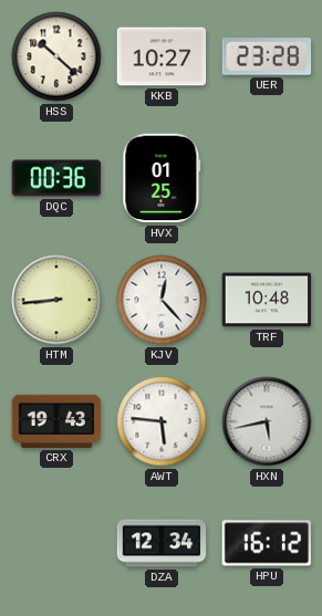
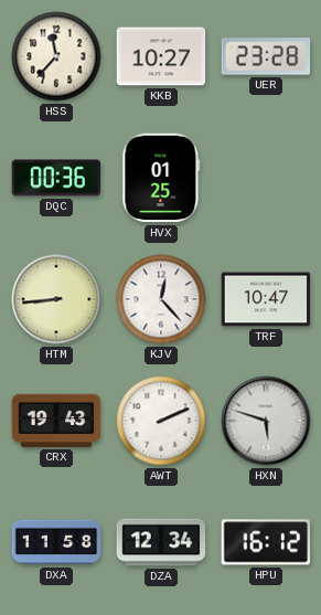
HSS: 10:22 -> 11:37 (56, 56)
TRF: 10:48 -> 10:47 (266, 299)
AWT: 5:46 -> 2:11 (161, 421)
HXN: 5:43 -> 5:48 (266, 421)
DXA: none -> 11:58 (56, 542)
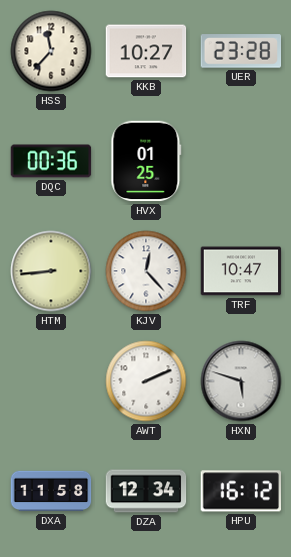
CRX: 19:43 -> none (56, 421)
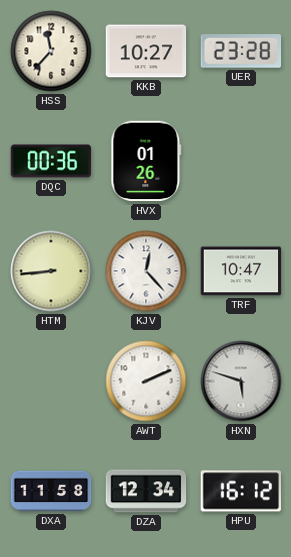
HVX: 01:25 -> 01:26 (146, 161)
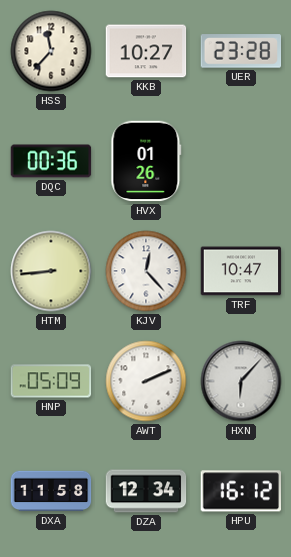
HNP: none -> 05:09 (51, 381)
HXN: 5:48 -> 6:07 (241, 381)
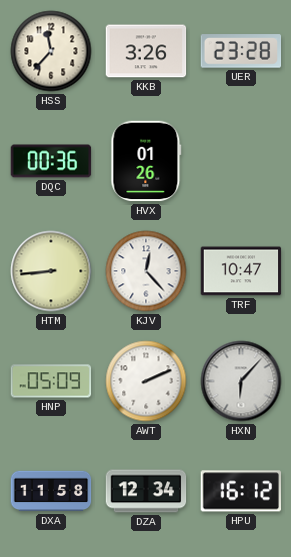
KKB: 10:27 -> 3:26 (146, 51)
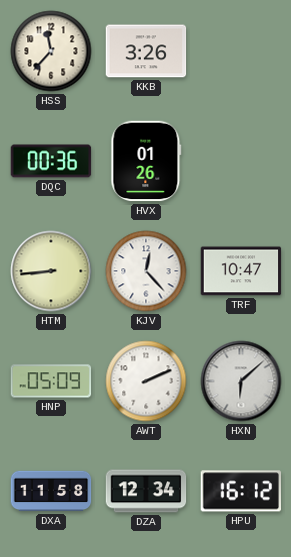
UER: 23:28 -> none (241, 51)
HXN: 6:07 -> 6:08 (241, 381)
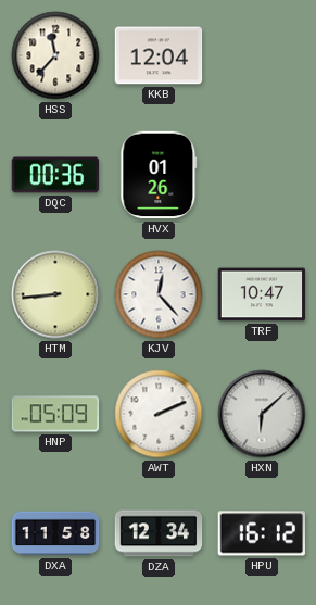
KKB: 3:26 -> 12:04 (159, 55)
